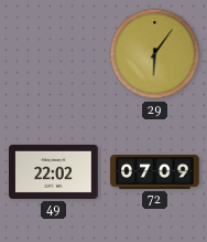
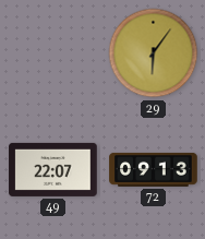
49: 22:02 -> 22:07 (53, 169)
72: 07:09 -> 09:13 (154, 169)
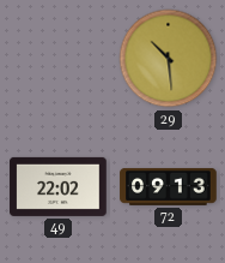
29: 6:06 -> 10:29 (169, 59)
49: 22:07 -> 22:02 (59, 186)
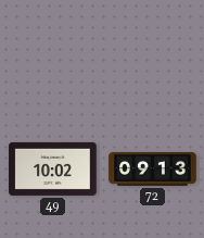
29: 10:29 -> none (169, 59)
49: 22:02 -> 10:02 (53, 168)
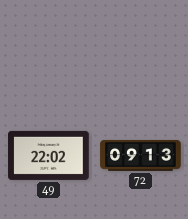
49: 10:02 -> 22:02 (49, 155)
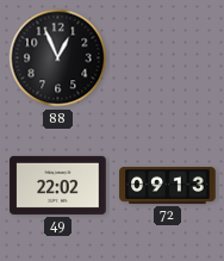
88: none -> 12:56 (58, 58)
